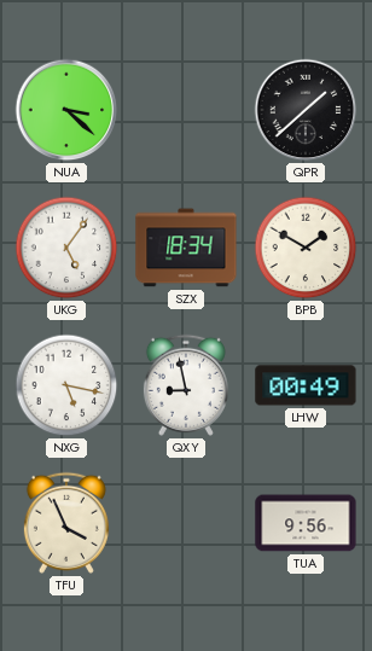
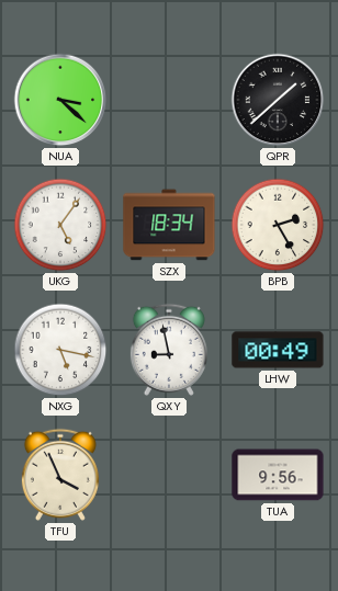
BPB: 1:50 -> 2:25 (278, 225)
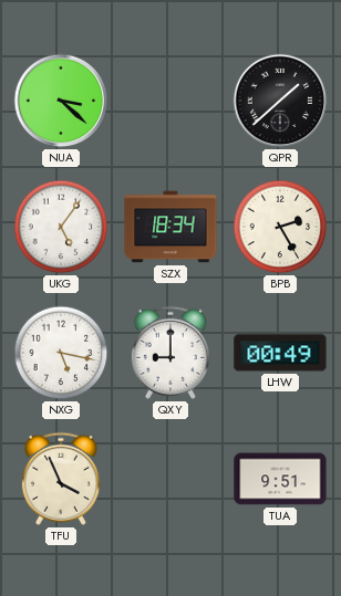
QXY: 8:58 -> 9:00 (170, 353)
TUA: 9:56 -> 9:51 (280, 479)
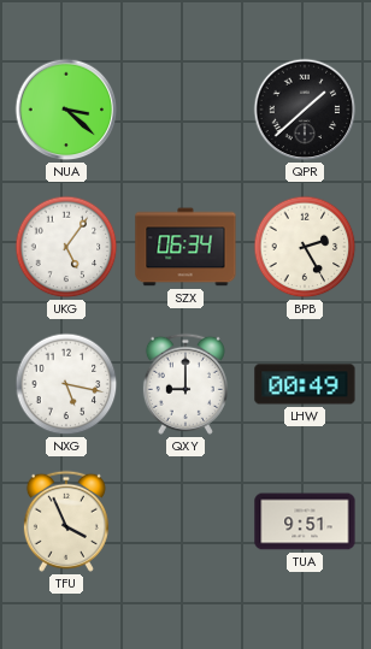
SZX: 18:34 -> 06:34 (185, 247)
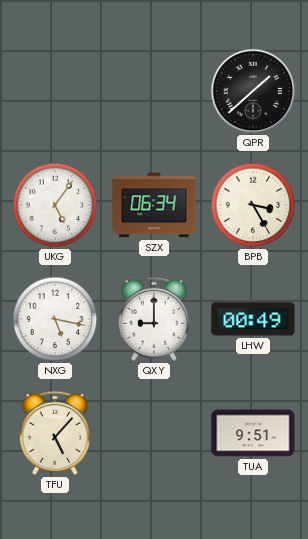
NUA: 3:22 -> none (66, 110)
BPB: 2:25 -> 3:25 (253, 205)
TFU: 3:56 -> 5:07 (55, 433)
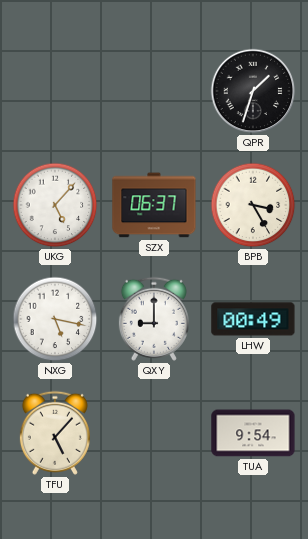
QPR: 1:38 -> 1:33 (253, 91)
UKG: 5:06 -> 5:07 (55, 205)
SZX: 06:34 -> 06:37 (154, 205)
TUA: 9:51 -> 9:54 (253, 433)
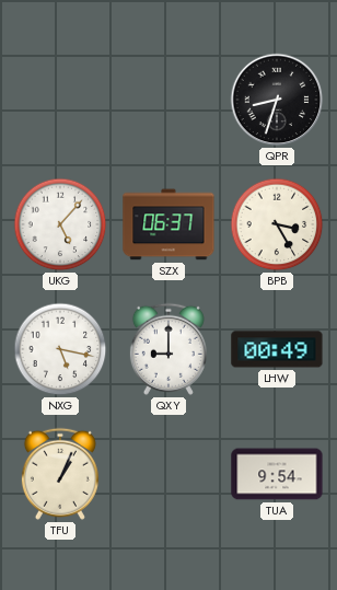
QPR: 1:33 -> 8:33 (277, 100)
TFU: 5:07 -> 1:04 (60, 474)
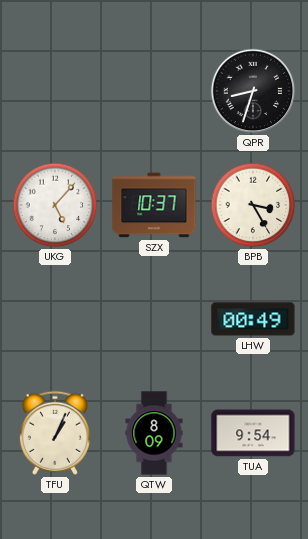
SZX: 06:37 -> 10:37 (154, 205)
NXG: 5:17 -> none (60, 349)
QXY: 9:00 -> none (168, 349)
QTW: none -> 8:09 (154, 433)
